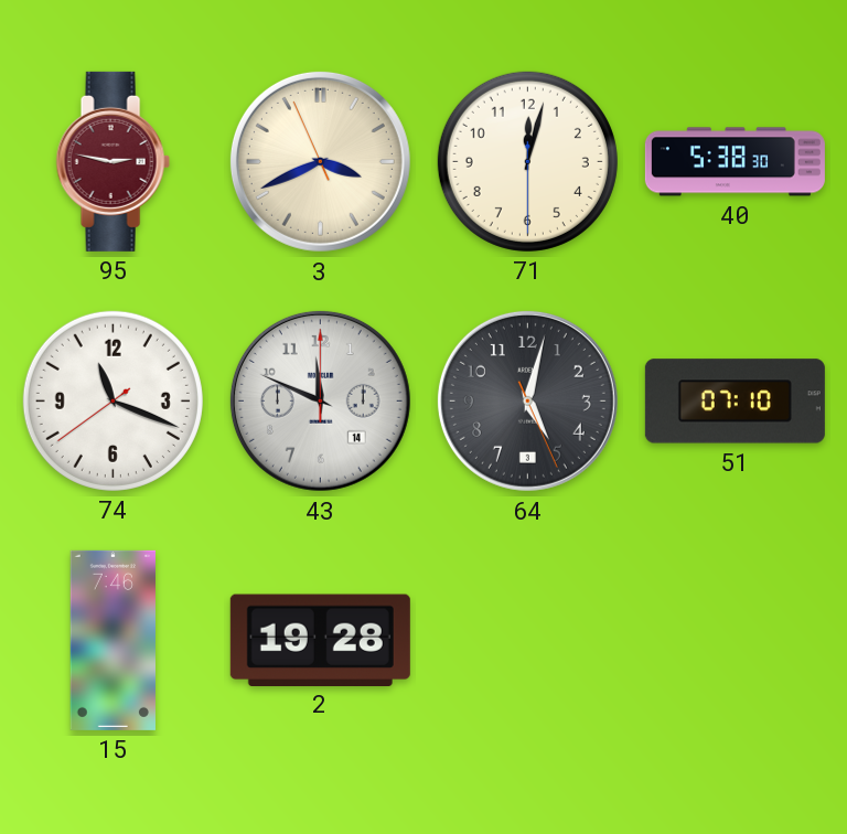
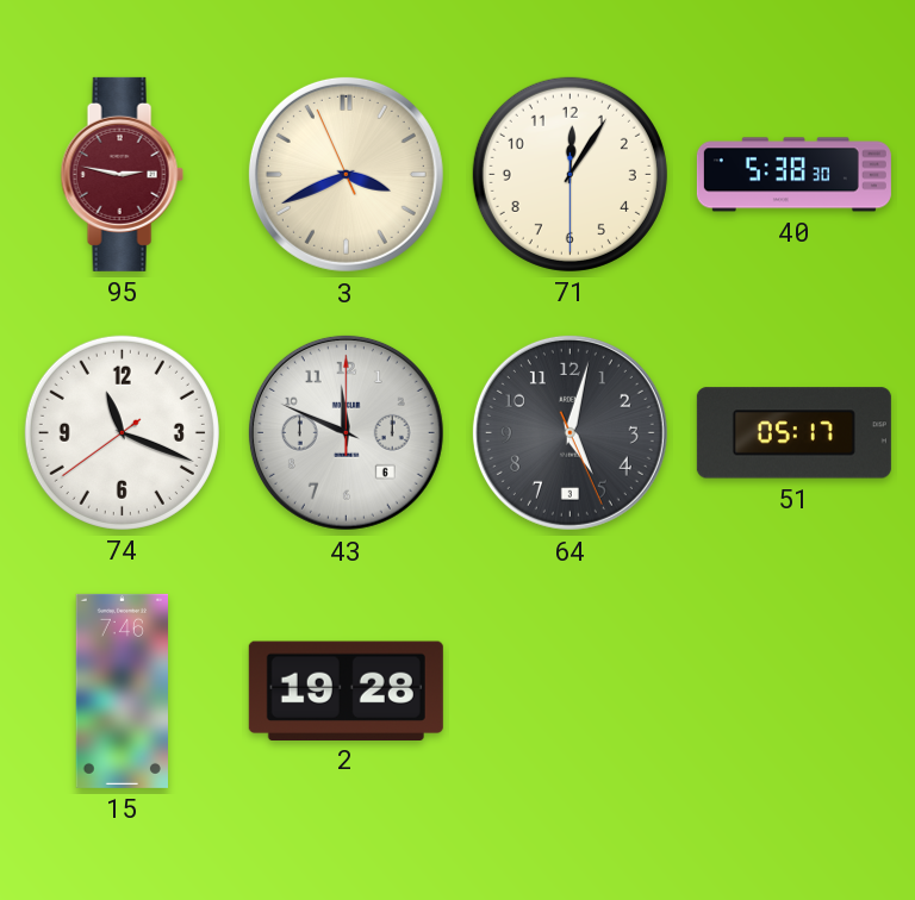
71: 12:02 -> 12:05 (569, 174)
43 date: 14 -> 6 (346, 432)
51: 07:10 -> 05:17 (793, 433)
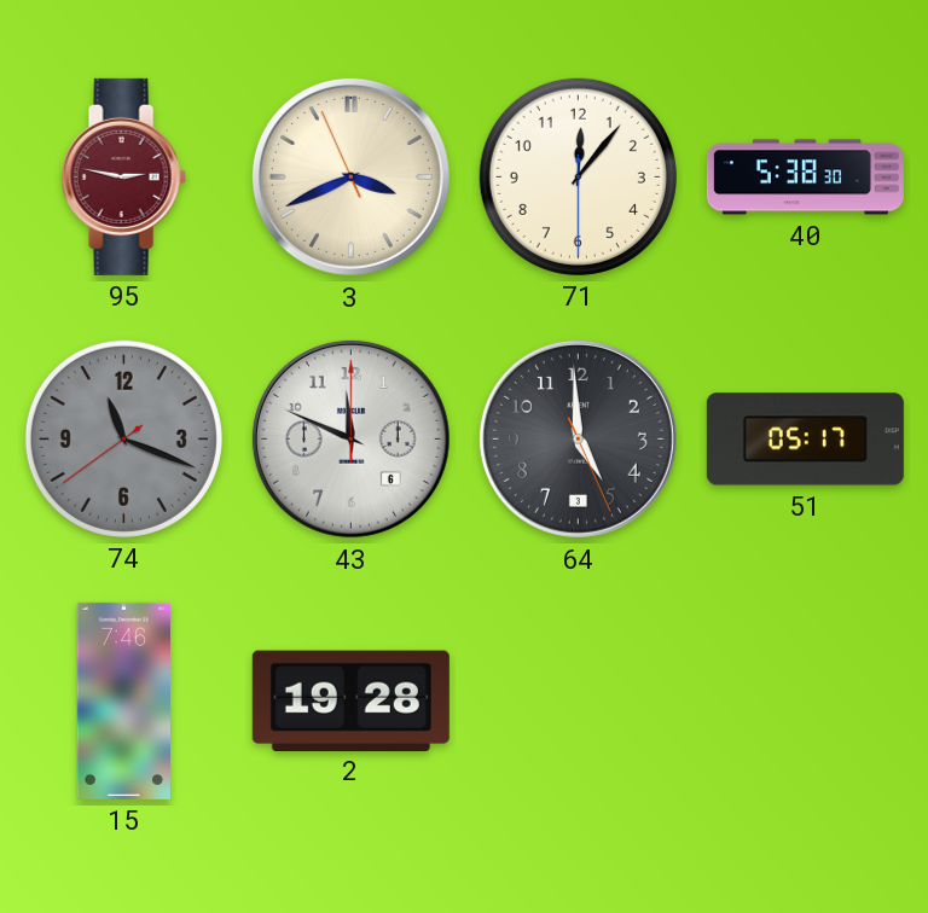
71: 12:05 -> 12:06 (578, 176)
74 dial: white -> grey (123, 438)
64: 5:02 -> 4:59 (578, 438)
